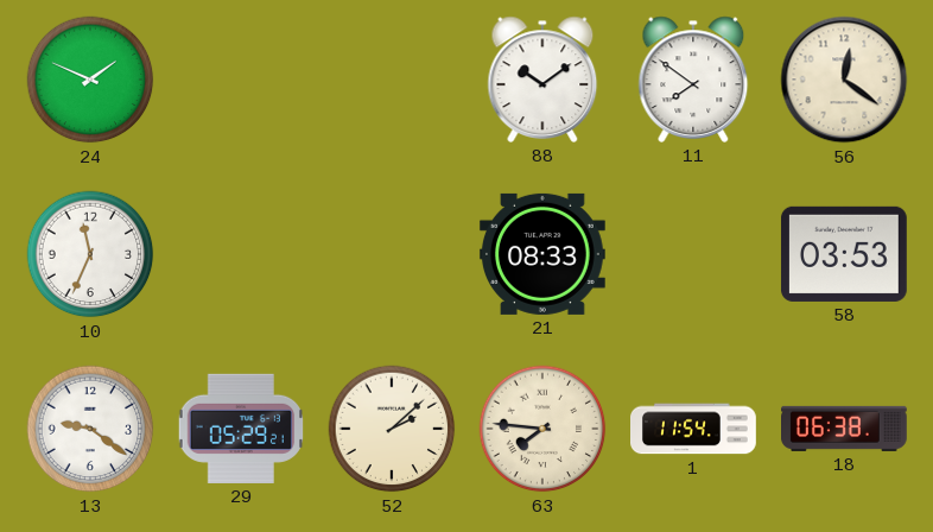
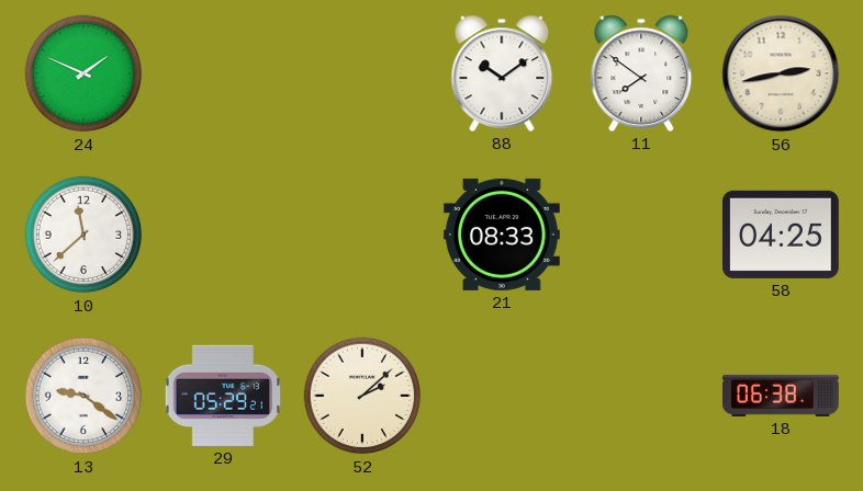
56: 12:21 -> 2:43 (781, 73)
10: 11:34 -> 11:38 (83, 235)
58: 03:53 -> 04:25 (781, 235)
63: 7:46 -> none (542, 429)
1: 11:54 -> none (694, 429)
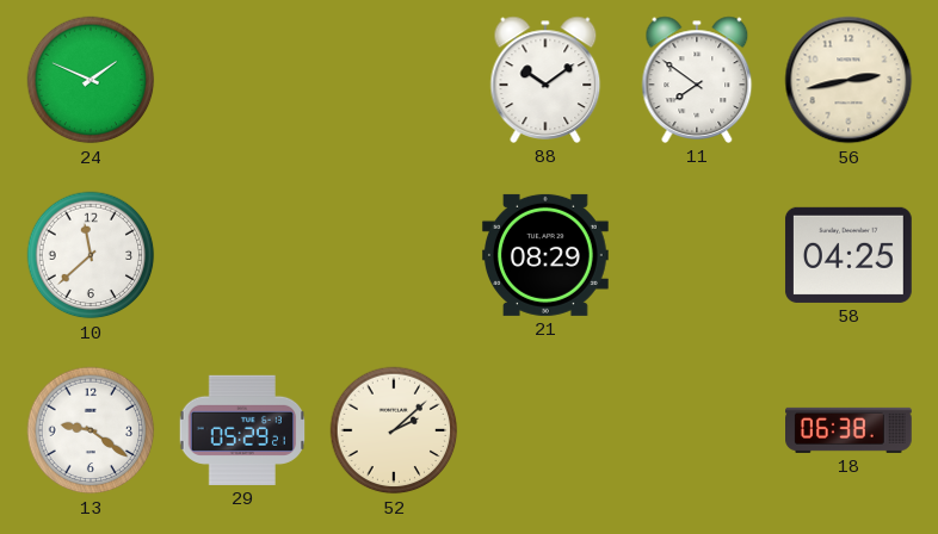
21: 08:33 -> 08:29 (545, 255)
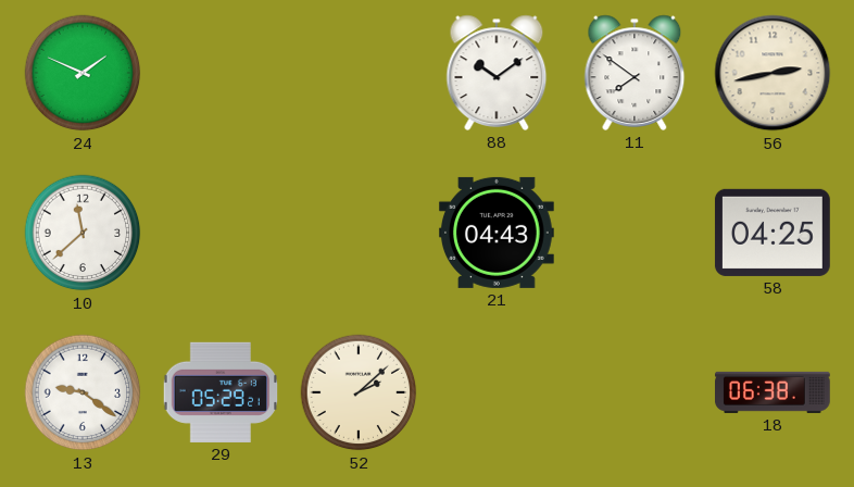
21: 08:29 -> 04:43 (497, 233)
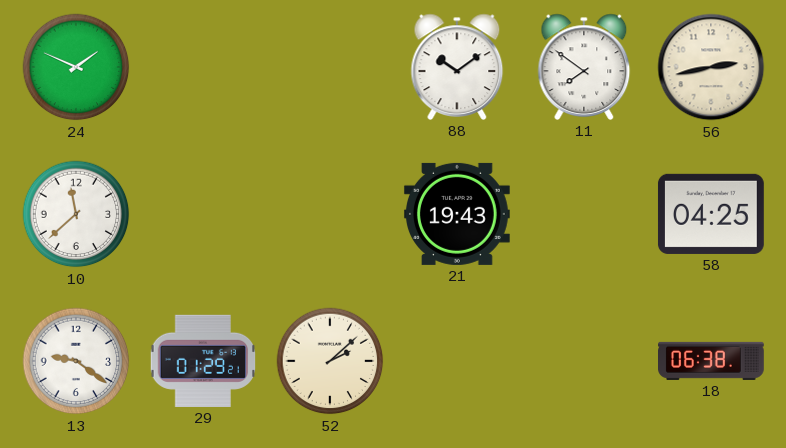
21: 04:43 -> 19:43 (457, 214)
29: 05:29 -> 01:29 (203, 361)
